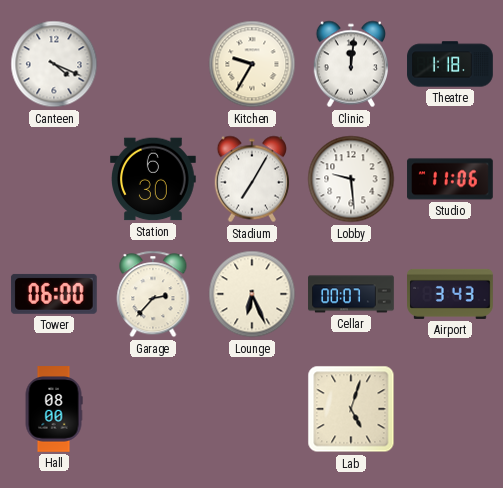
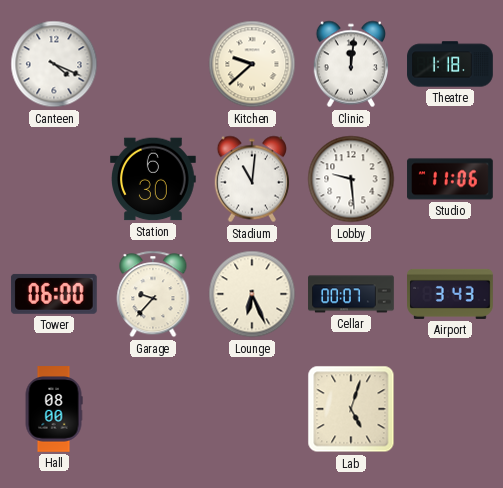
Kitchen: 9:35 -> 9:38 (252, 64)
Stadium: 7:05 -> 11:01 (251, 179)
Garage: 2:37 -> 9:37 (153, 294)
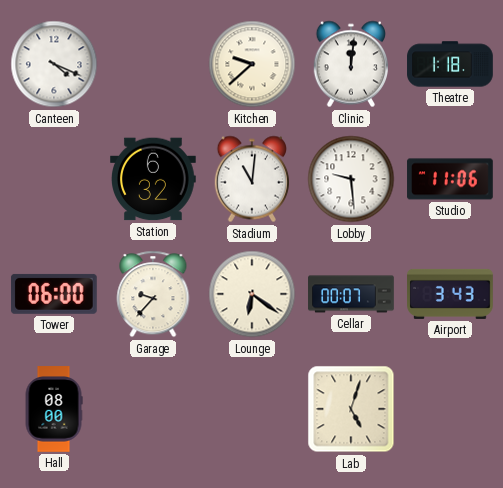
Station: 6:30 -> 6:32 (154, 179)
Lounge: 6:26 -> 6:21 (252, 294)
